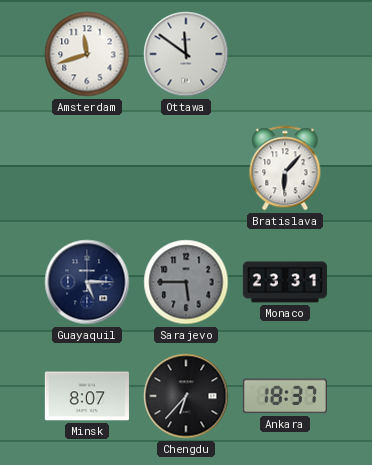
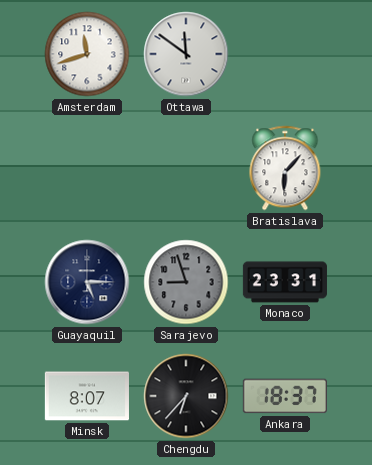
Sarajevo: 5:45 -> 8:57 (186, 282)
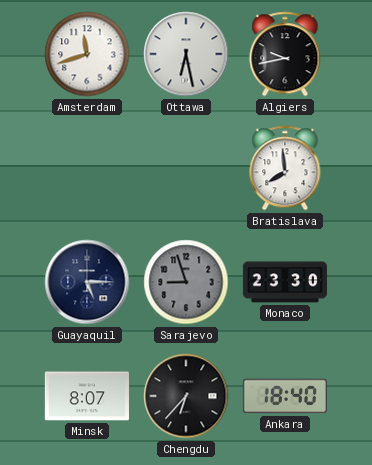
Ottawa: 11:51 -> 6:28 (186, 54)
Algiers: none -> 9:43 (285, 54)
Bratislava: 6:07 -> 7:59 (285, 168)
Monaco: 23:31 -> 23:30 (284, 282)
Ankara: 18:37 -> 18:40 (285, 396)
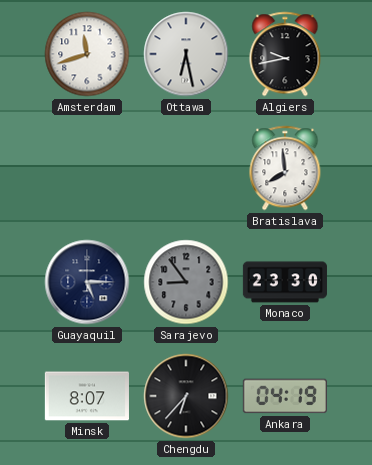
Sarajevo: 8:57 -> 8:54 (186, 282)
Ankara: 18:40 -> 04:19 (285, 396)
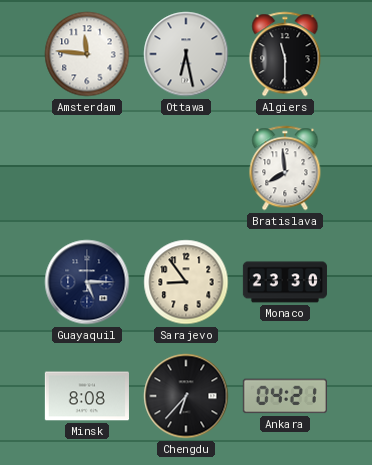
Amsterdam: 11:42 -> 11:46 (87, 54)
Algiers: 9:43 -> 11:30 (285, 54)
Sarajevo dial: grey -> cream (186, 282)
Minsk: 8:07 -> 8:08 (87, 396)
Ankara: 04:19 -> 04:21 (285, 396)
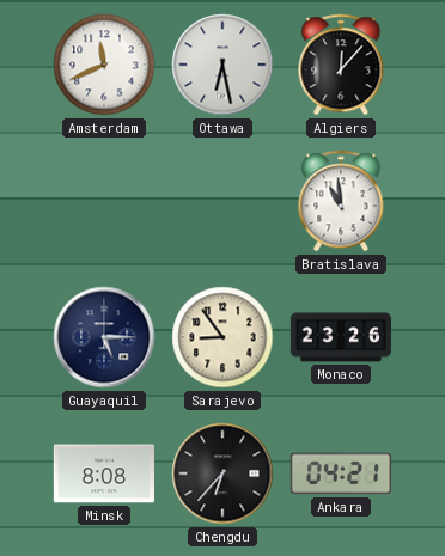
Amsterdam: 11:46 -> 11:41 (104, 65)
Algiers: 11:30 -> 12:07 (341, 65)
Bratislava: 7:59 -> 10:59 (341, 201)
Monaco: 23:30 -> 23:26 (340, 337)
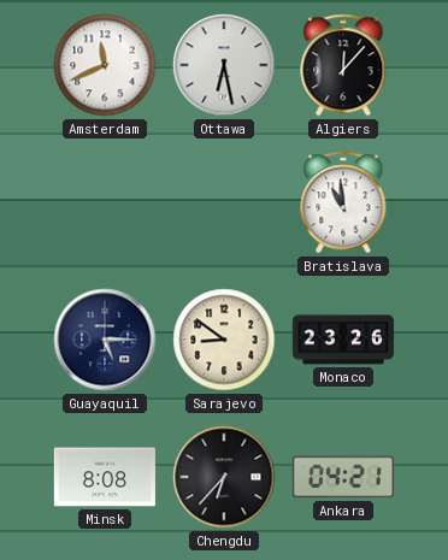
Sarajevo: 8:54 -> 8:51 (224, 340)
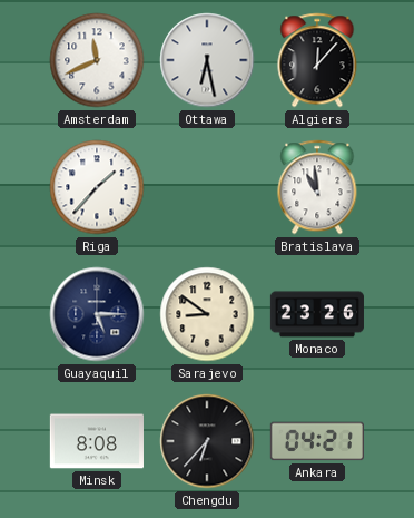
Riga: none -> 1:37 (97, 187)
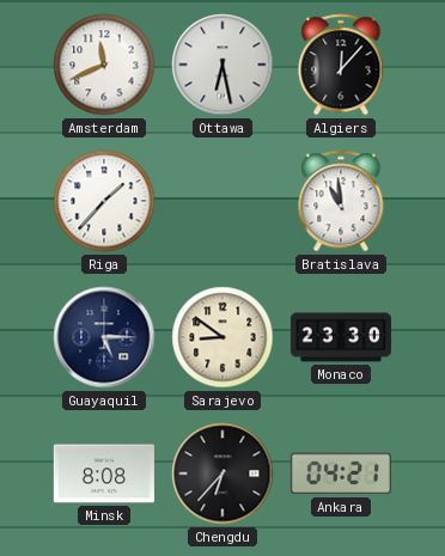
Monaco: 23:26 -> 23:30 (340, 337)
